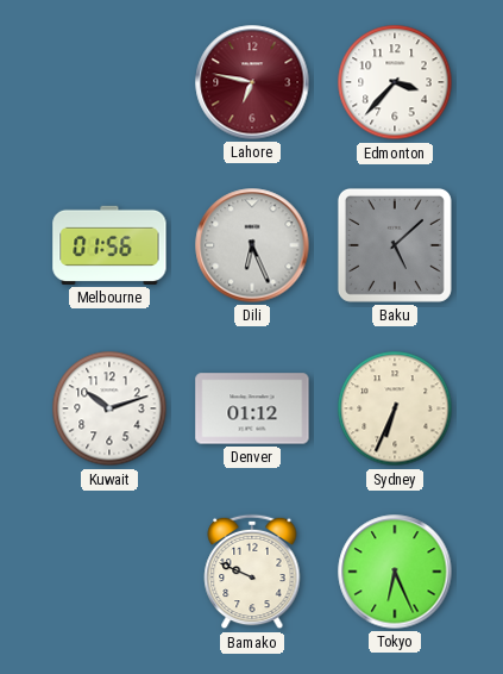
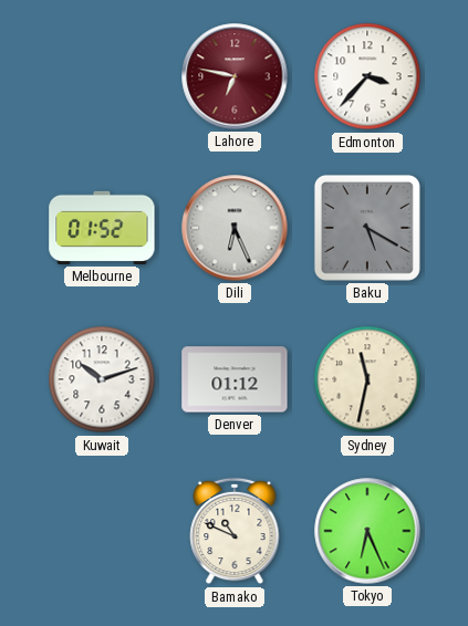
Melbourne: 01:56 -> 01:52 (102, 228)
Baku: 5:08 -> 5:20 (367, 228)
Sydney: 6:34 -> 11:32 (367, 379)
Bamako: 9:49 -> 10:49 (235, 531)
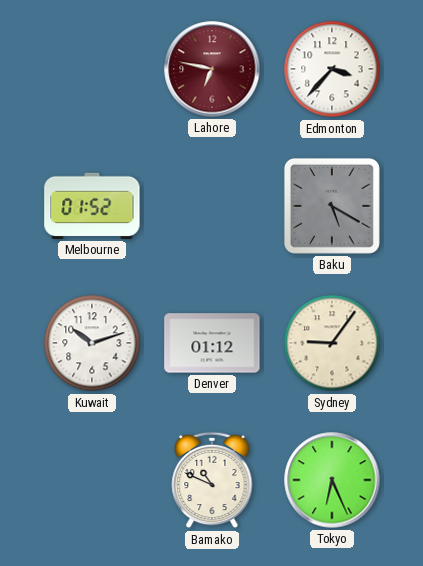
Dili: 6:26 -> none (235, 228)
Sydney: 11:32 -> 9:06 (332, 343)
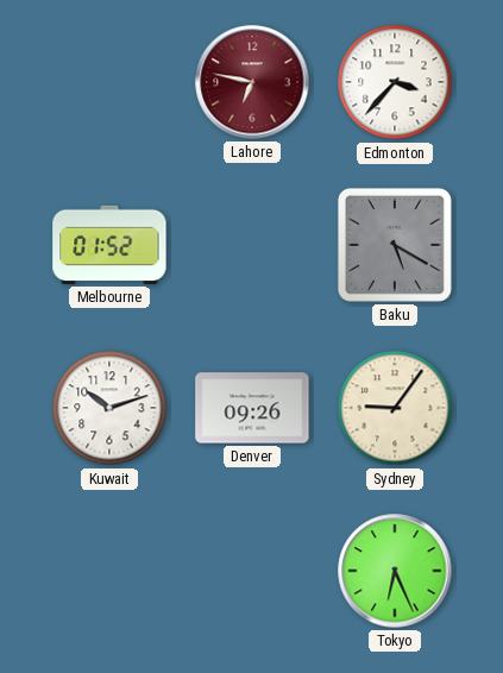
Denver: 01:12 -> 09:26 (252, 408)
Bamako: 10:49 -> none (212, 480)
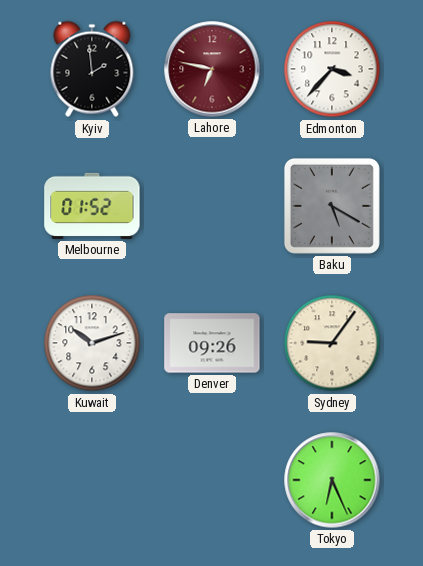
Kyiv: none -> 1:59 (92, 69)
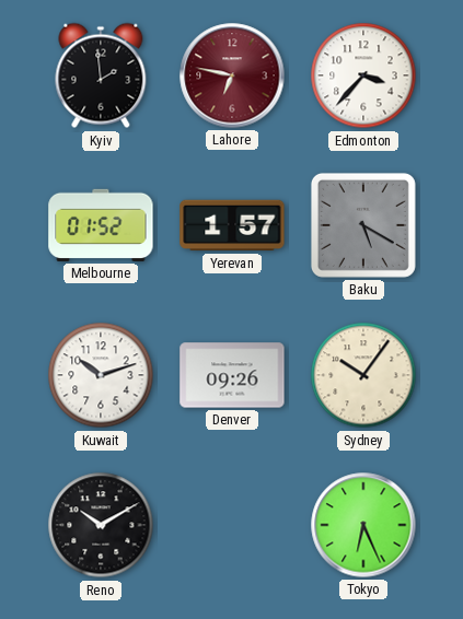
Yerevan: none -> 1:57 (232, 225)
Sydney: 9:06 -> 10:06 (363, 375)
Reno: none -> 10:10 (101, 525)
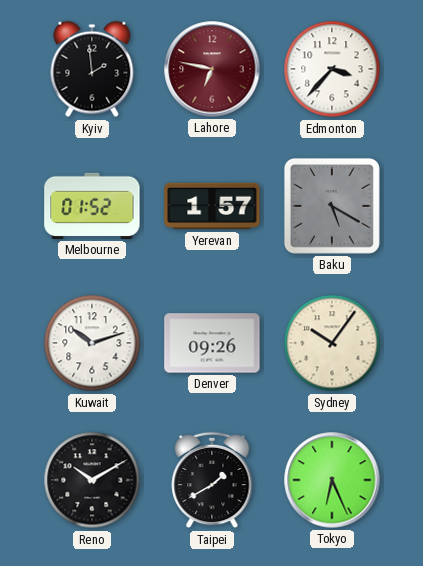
Taipei: none -> 1:40 (212, 480)
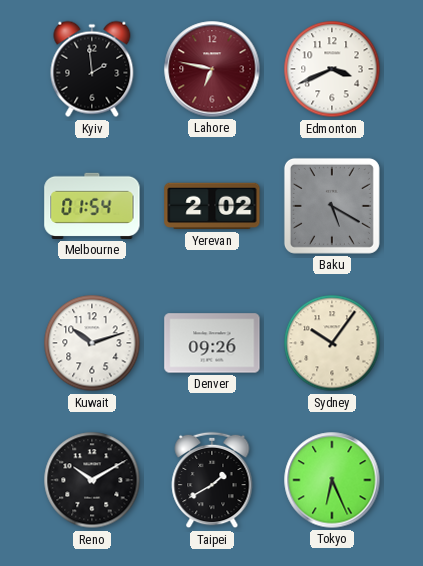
Edmonton: 3:37 -> 3:41 (332, 69)
Melbourne: 01:52 -> 01:54 (92, 206)
Yerevan: 1:57 -> 2:02 (212, 206)
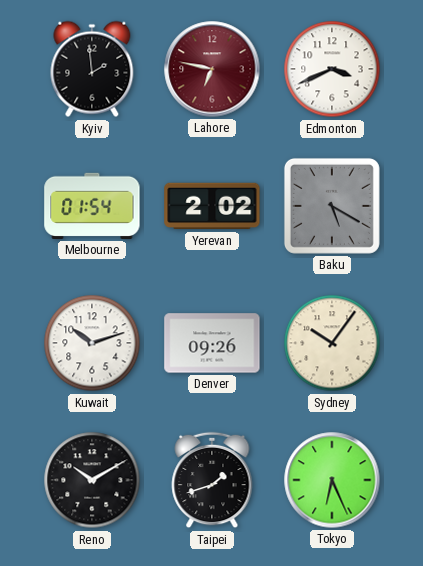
Taipei: 1:40 -> 1:42 (212, 480)
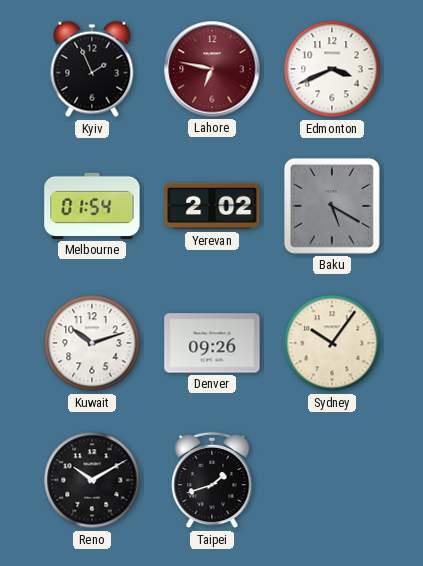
Kyiv: 1:59 -> 1:56 (92, 69)
Tokyo: 6:26 -> none (332, 480)
